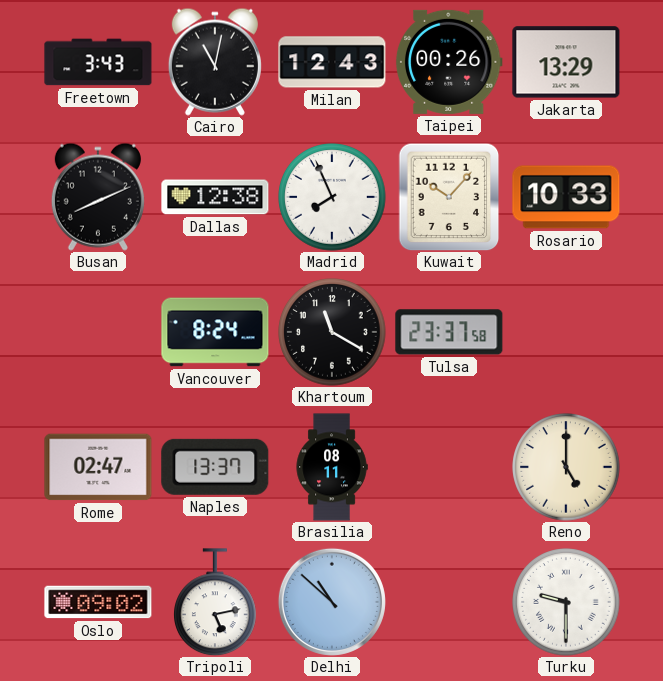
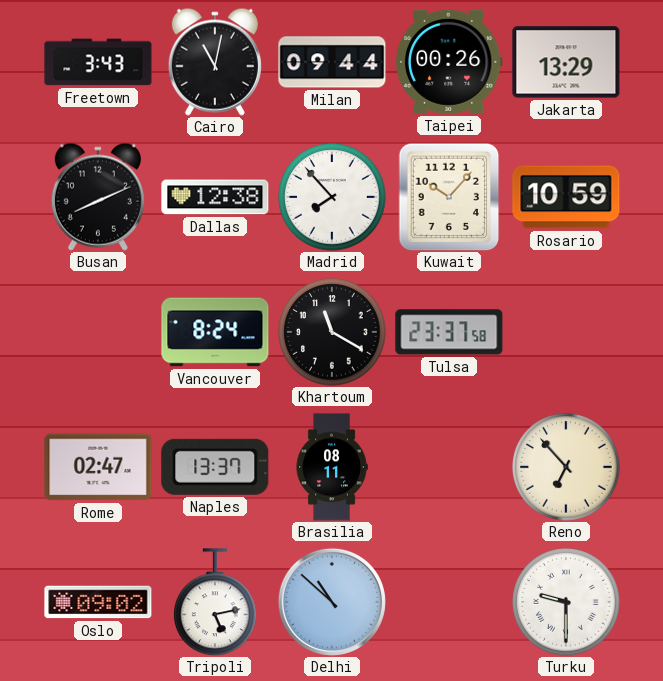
Milan: 12:43 -> 09:44 (332, 62)
Madrid: 7:56 -> 7:53 (332, 197)
Rosario: 10:33 -> 10:59 (566, 197)
Reno: 5:00 -> 6:53 (566, 467)
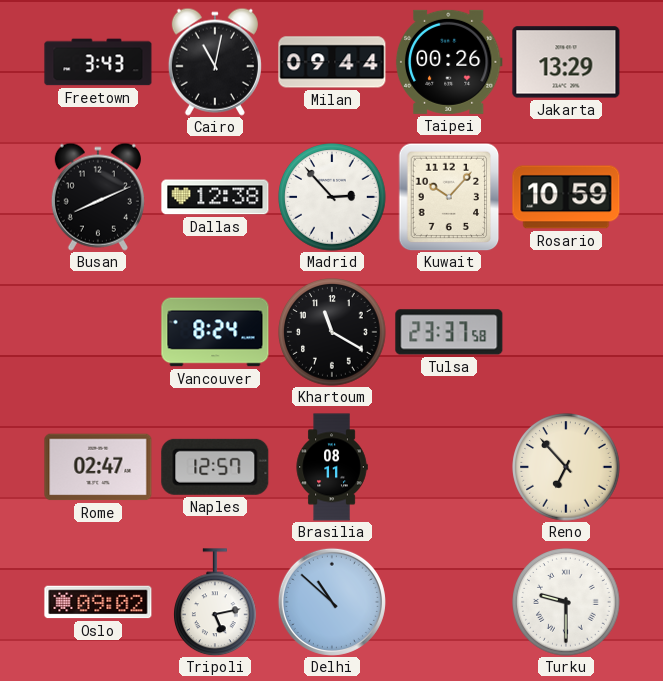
Madrid: 7:53 -> 2:53 (332, 197)
Naples: 13:37 -> 12:57 (215, 467)
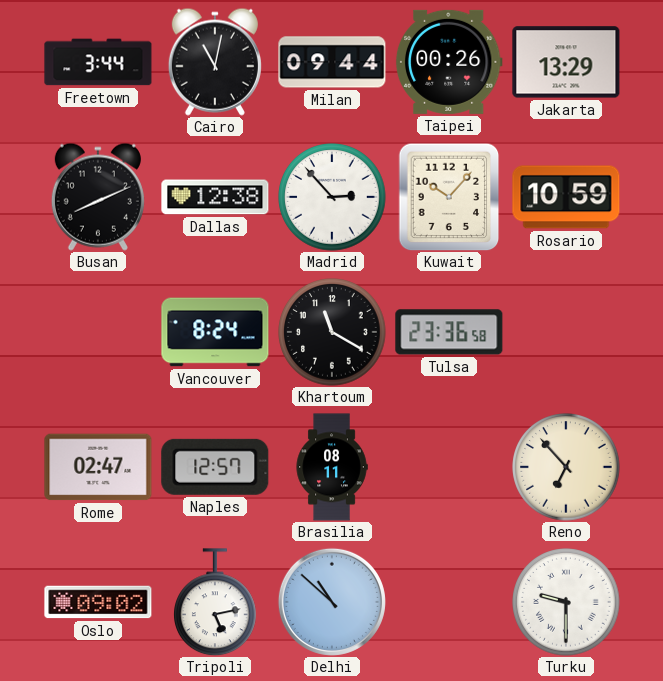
Freetown: 3:43 -> 3:44 (98, 62)
Tulsa: 23:37 -> 23:36 (449, 332)
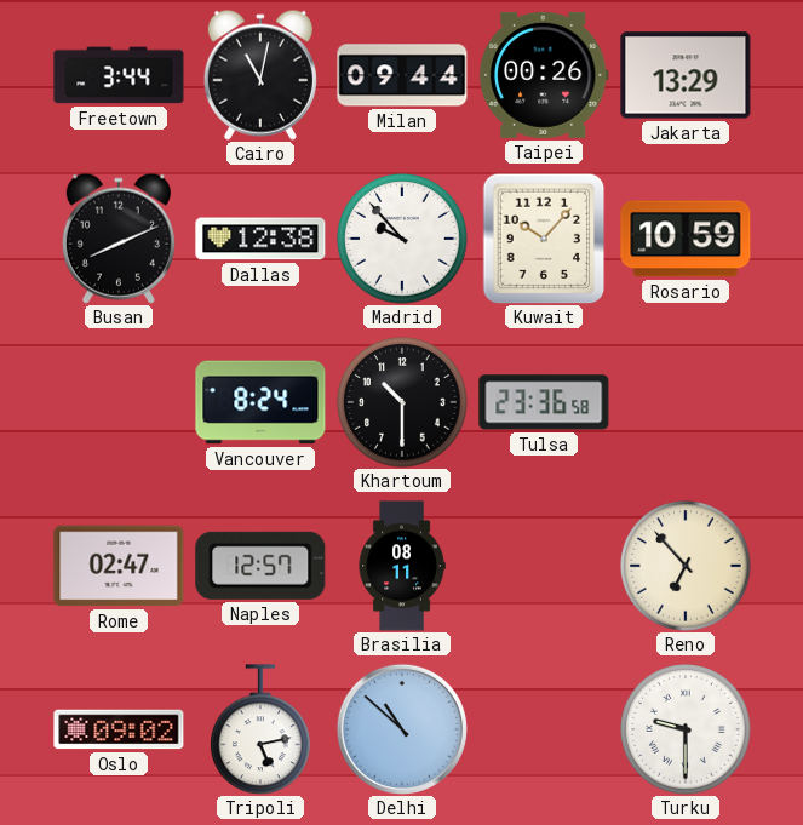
Madrid: 2:53 -> 9:53 (402, 239)
Khartoum: 11:20 -> 10:30 (402, 402)
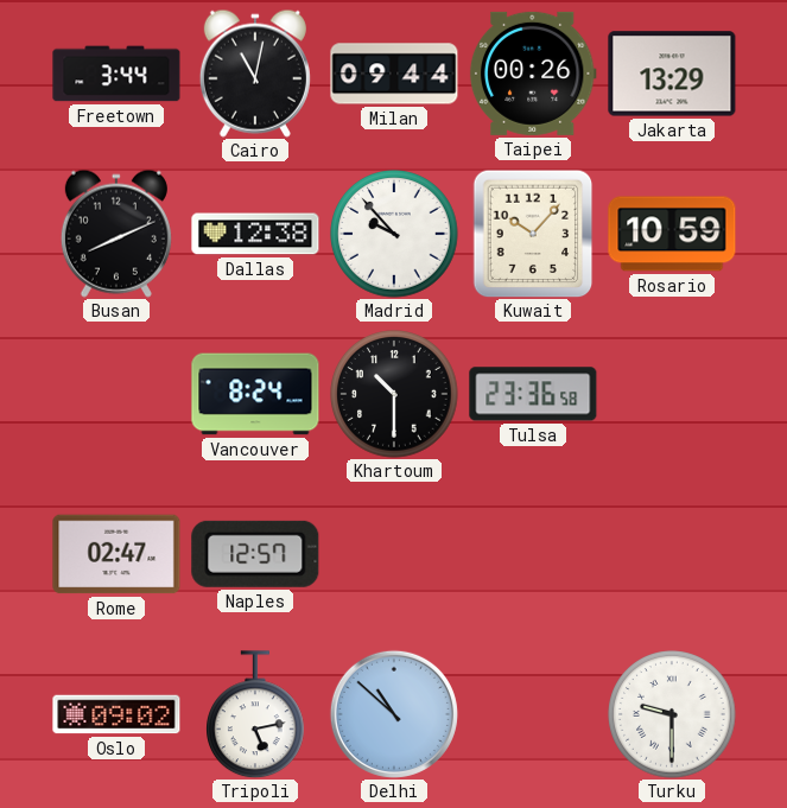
Brasilia: 08:11 -> none (402, 566)
Reno: 6:53 -> none (686, 566)
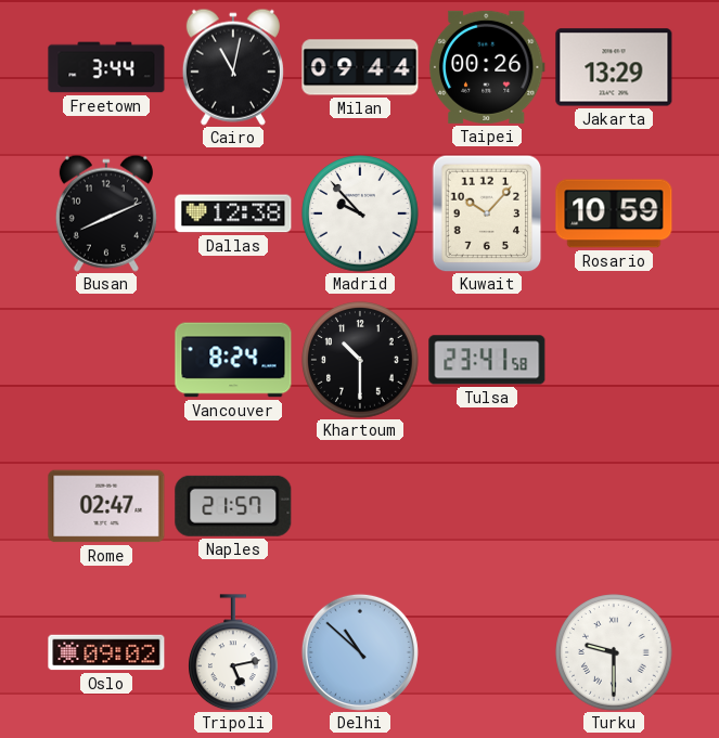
Tulsa: 23:36 -> 23:41 (487, 360)
Naples: 12:57 -> 21:57 (233, 506)
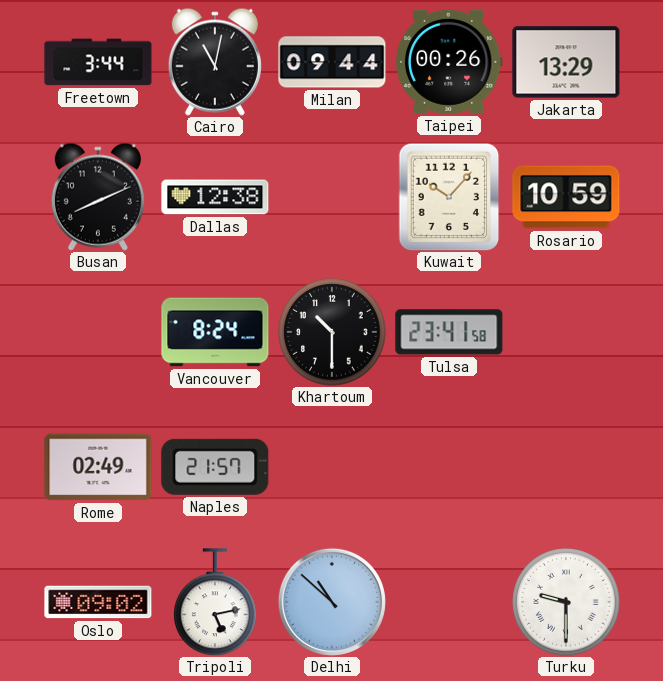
Madrid: 9:53 -> none (360, 213)
Rome: 02:47 -> 02:49 (98, 467)
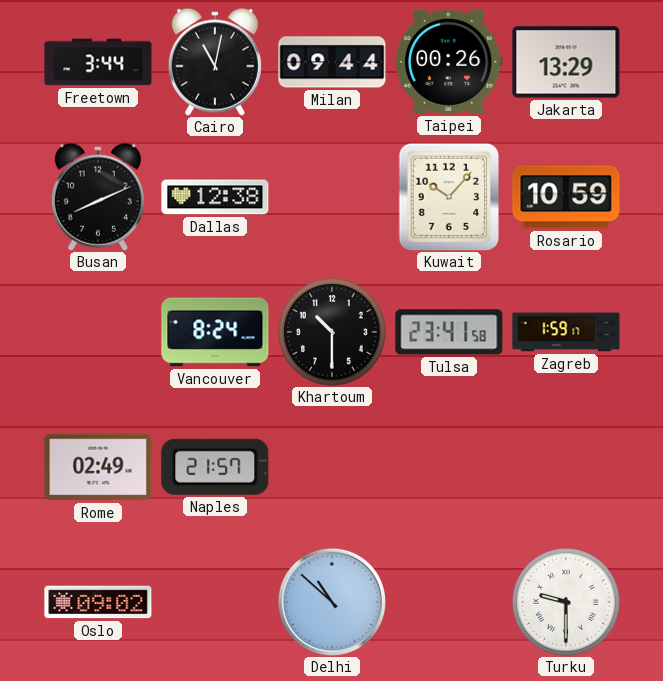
Zagreb: none -> 1:59 (566, 332)
Tripoli: 5:13 -> none (216, 602)
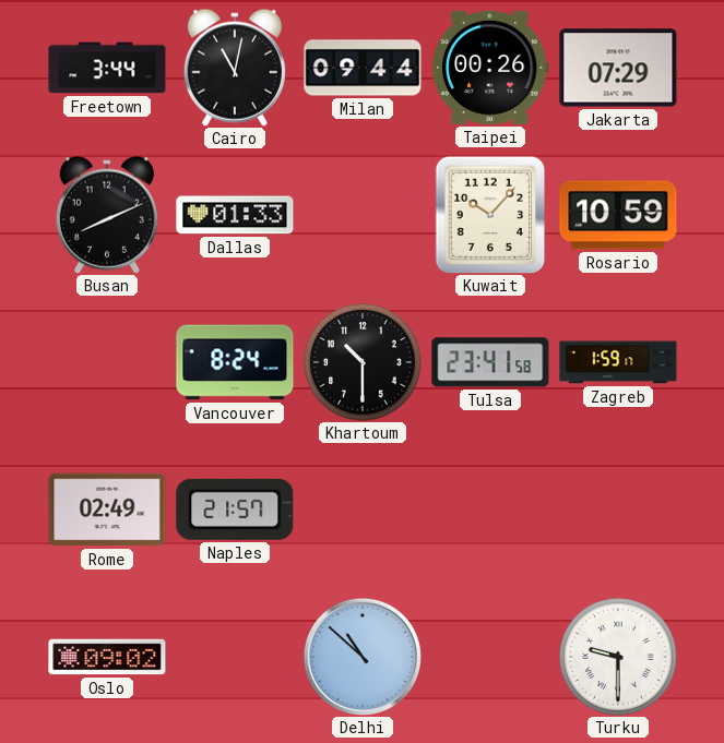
Jakarta: 13:29 -> 07:29 (618, 68)
Dallas: 12:38 -> 01:33 (235, 215)
